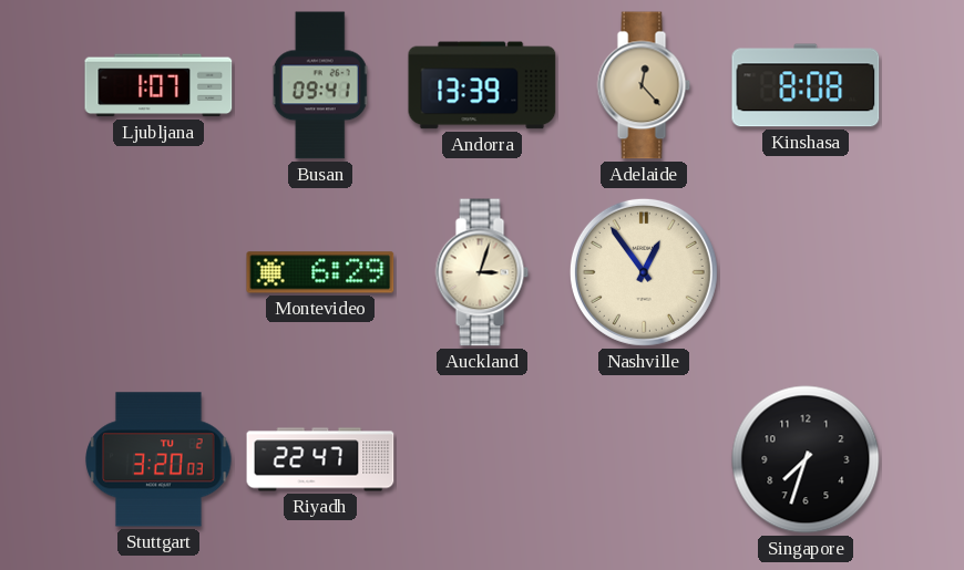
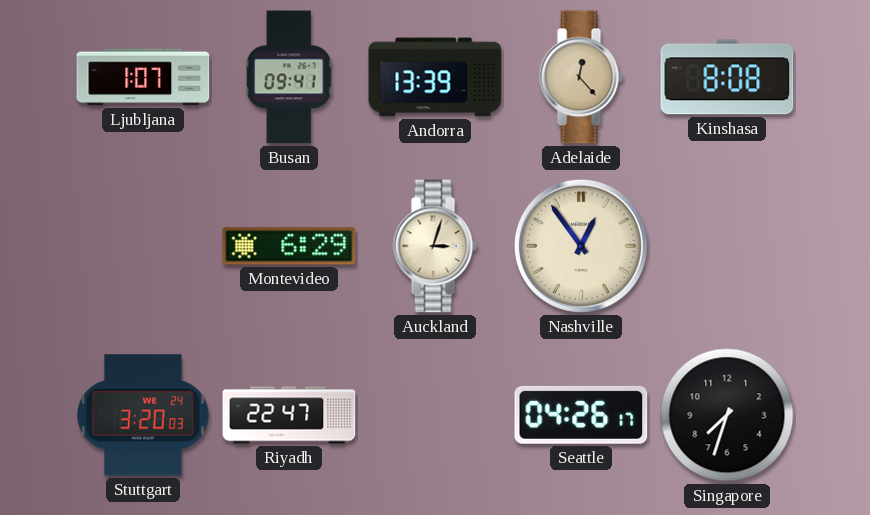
Stuttgart date: TU 2 -> WE 24 (143, 415)
Seattle: none -> 04:26 (581, 415)
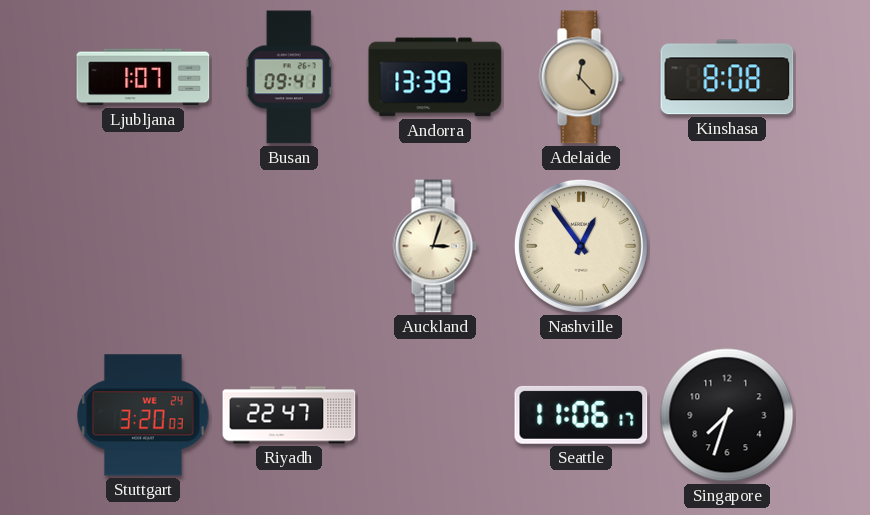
Montevideo: 6:29 -> none (289, 246)
Seattle: 04:26 -> 11:06 (581, 415)
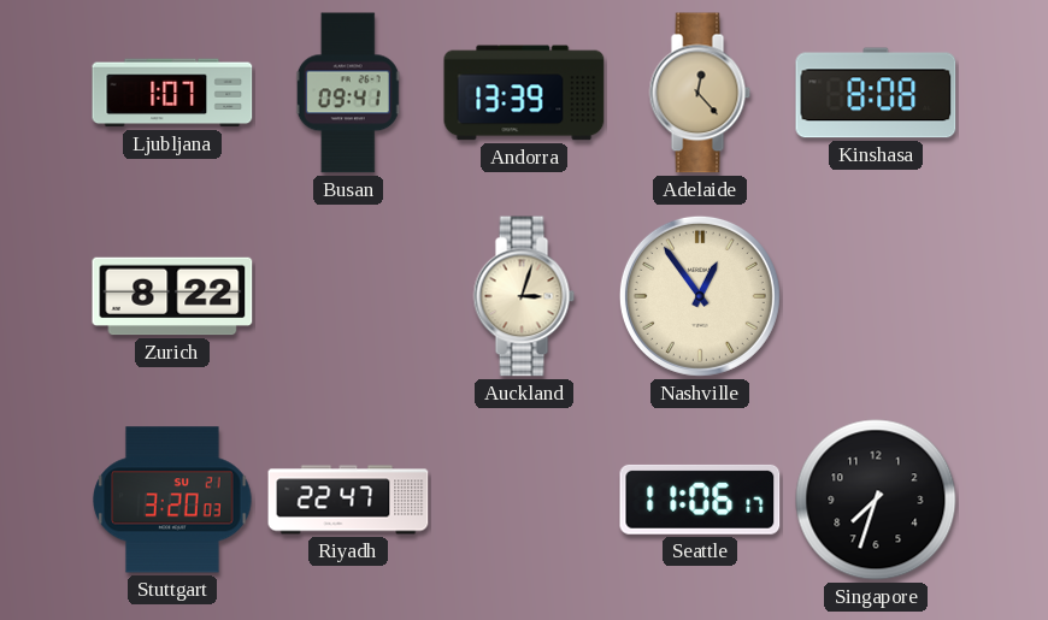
Zurich: none -> 8:22 (172, 296)
Stuttgart date: WE 24 -> SU 21 (172, 500)
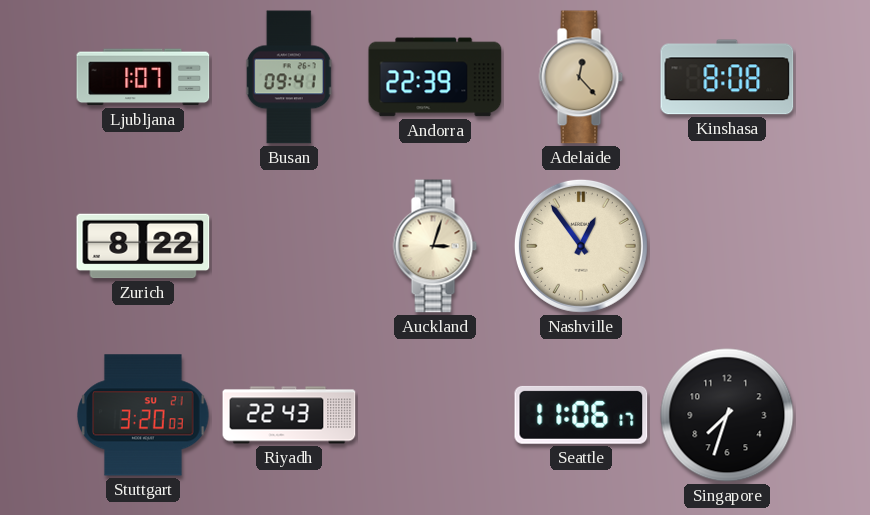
Andorra: 13:39 -> 22:39 (435, 77)
Riyadh: 22:47 -> 22:43 (289, 415)
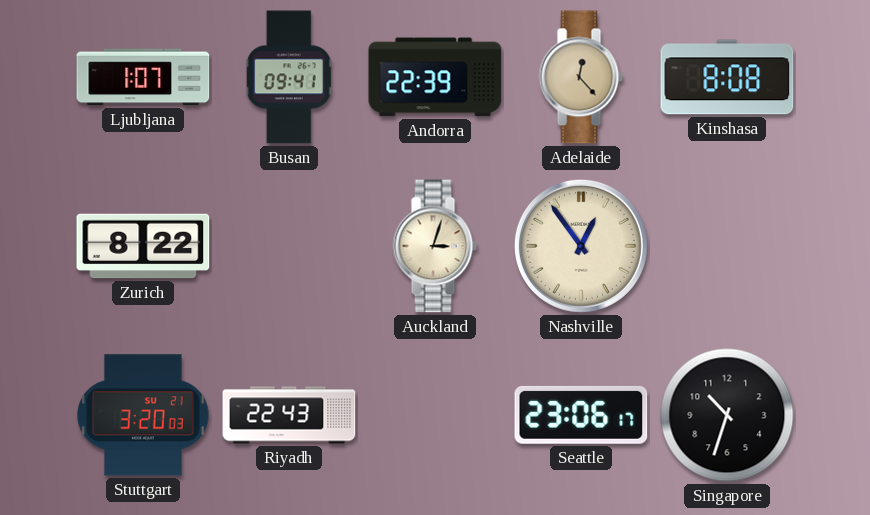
Seattle: 11:06 -> 23:06 (581, 415)
Singapore: 7:33 -> 10:33 (727, 415)
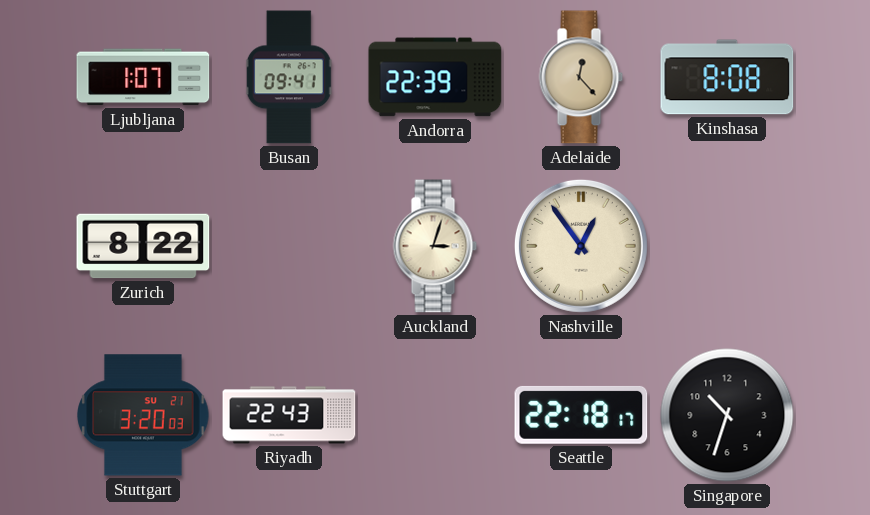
Seattle: 23:06 -> 22:18 (581, 415)
